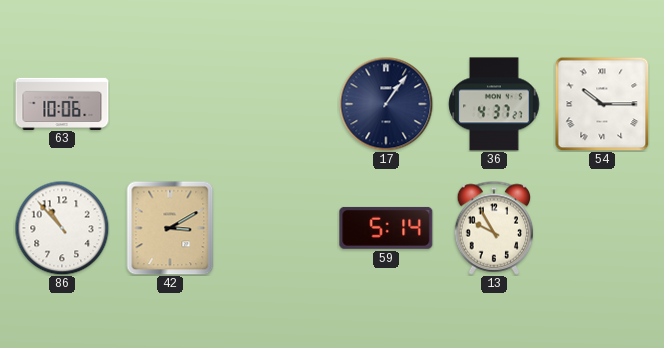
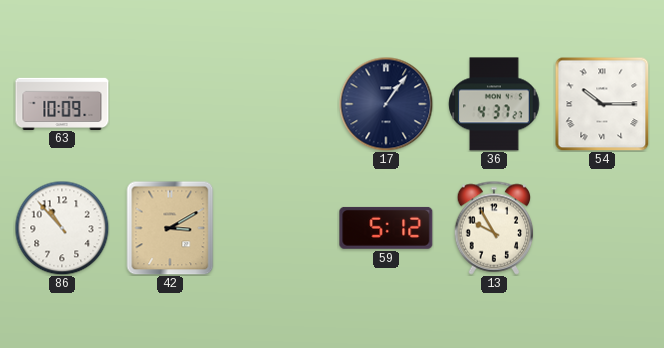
63: 10:06 -> 10:09 (62, 103)
59: 5:14 -> 5:12 (386, 228)
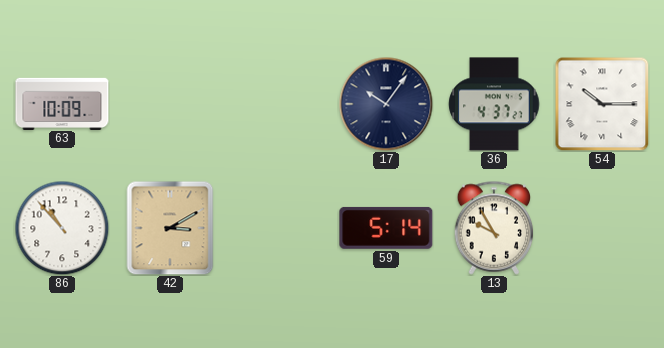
17: 1:06 -> 10:06 (386, 104)
59: 5:12 -> 5:14 (386, 228)
